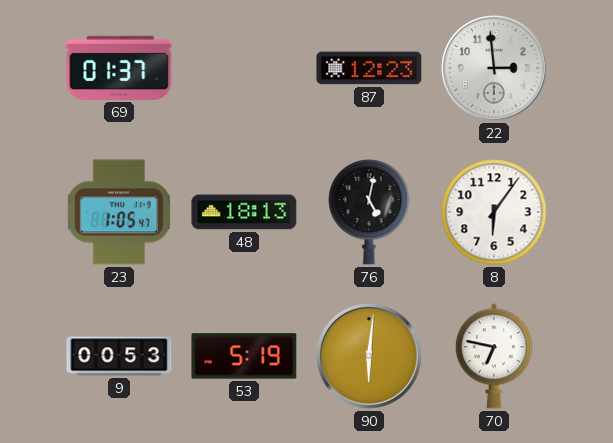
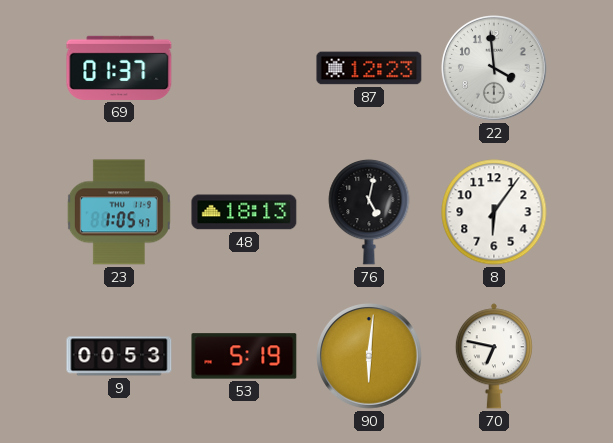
22: 2:59 -> 3:59 (494, 68)
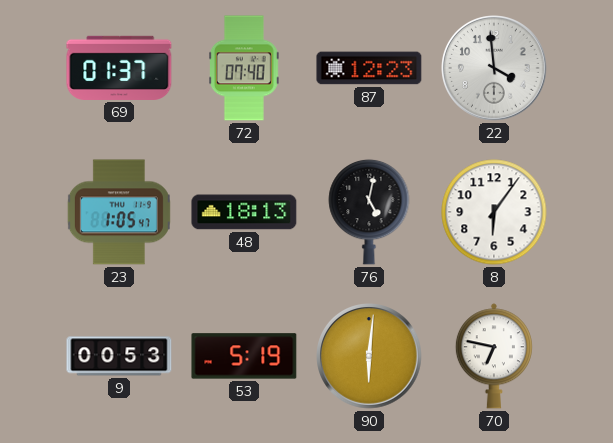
72: none -> 07:40 (245, 68)
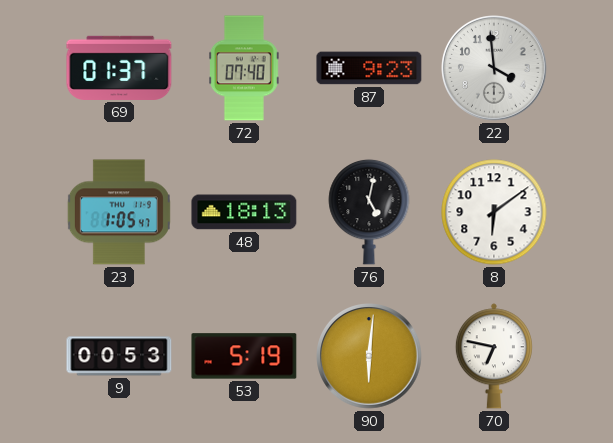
87: 12:23 -> 9:23 (369, 68)
8: 6:06 -> 6:09 (494, 212)
